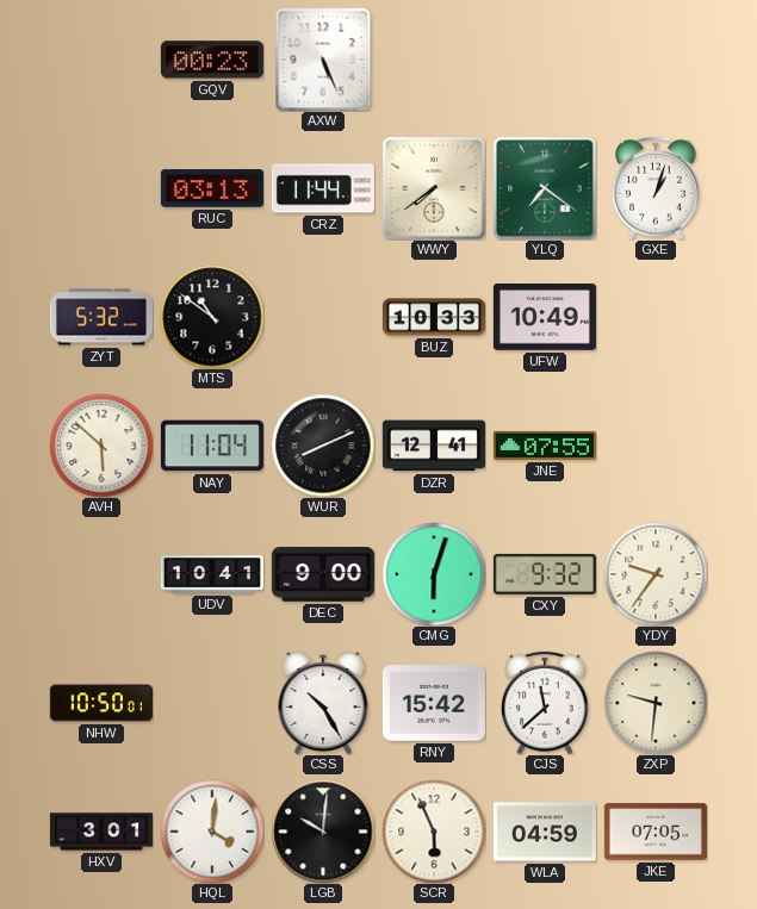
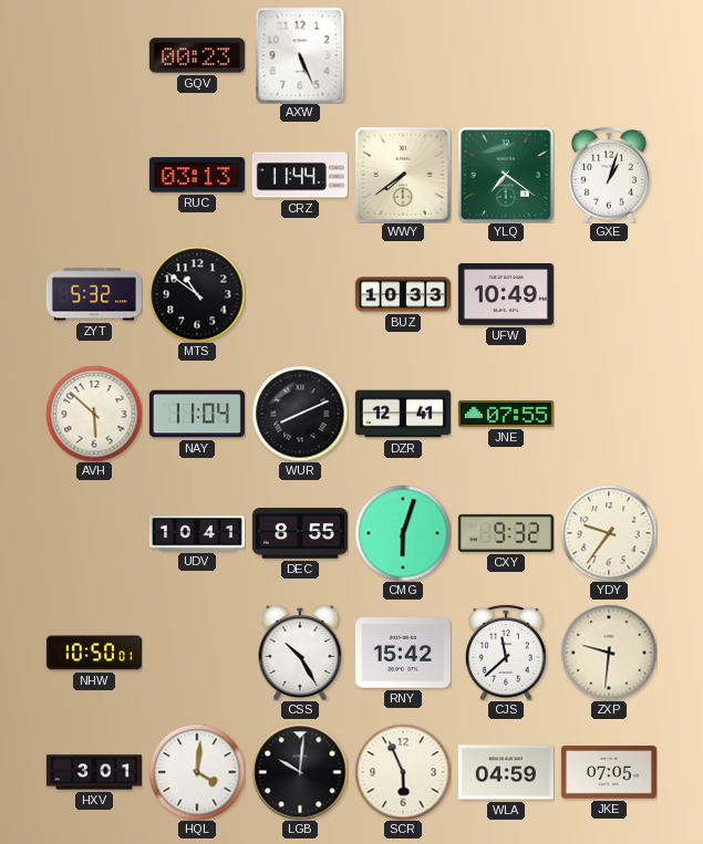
DEC: 9:00 -> 8:55 (300, 533)
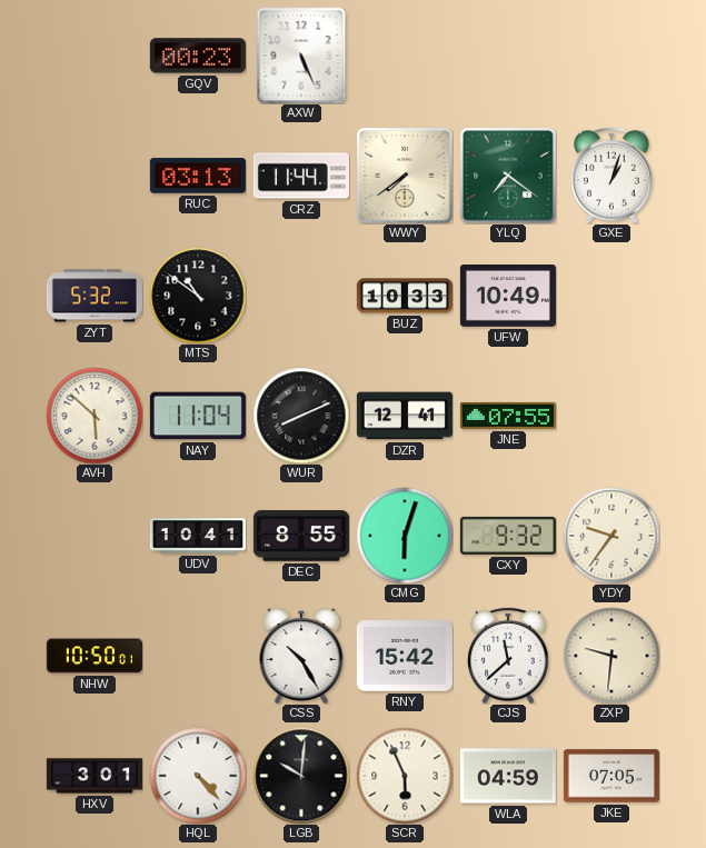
HQL: 4:01 -> 4:23 (198, 776)
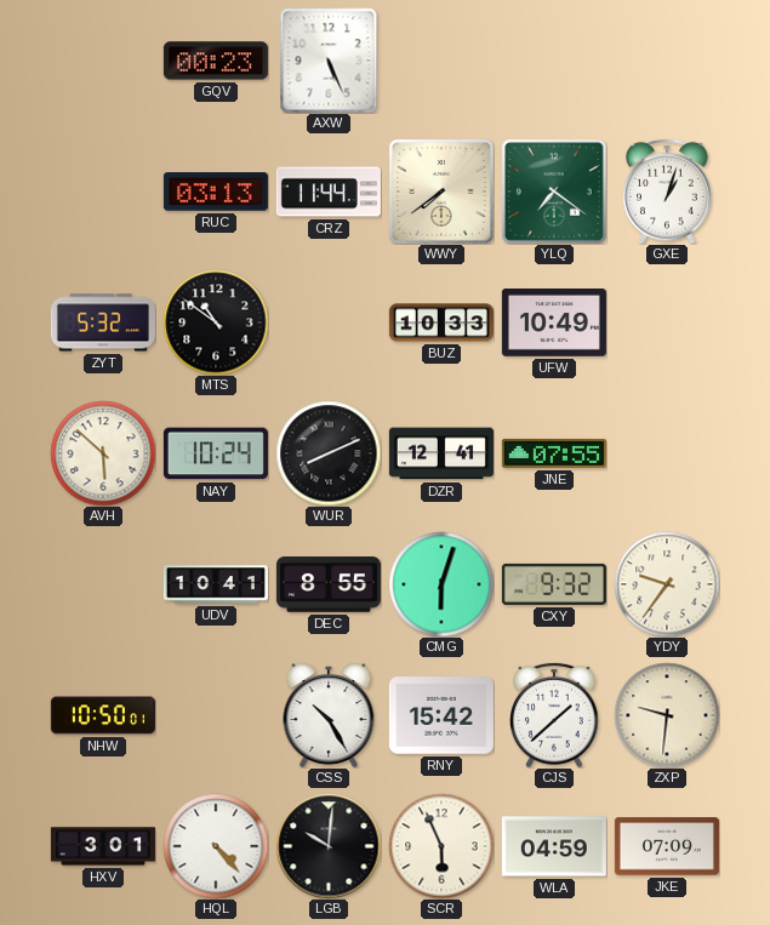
NAY: 11:04 -> 10:24 (216, 453)
CJS: 11:38 -> 1:38 (554, 715)
JKE: 07:05 -> 07:09 (667, 846)
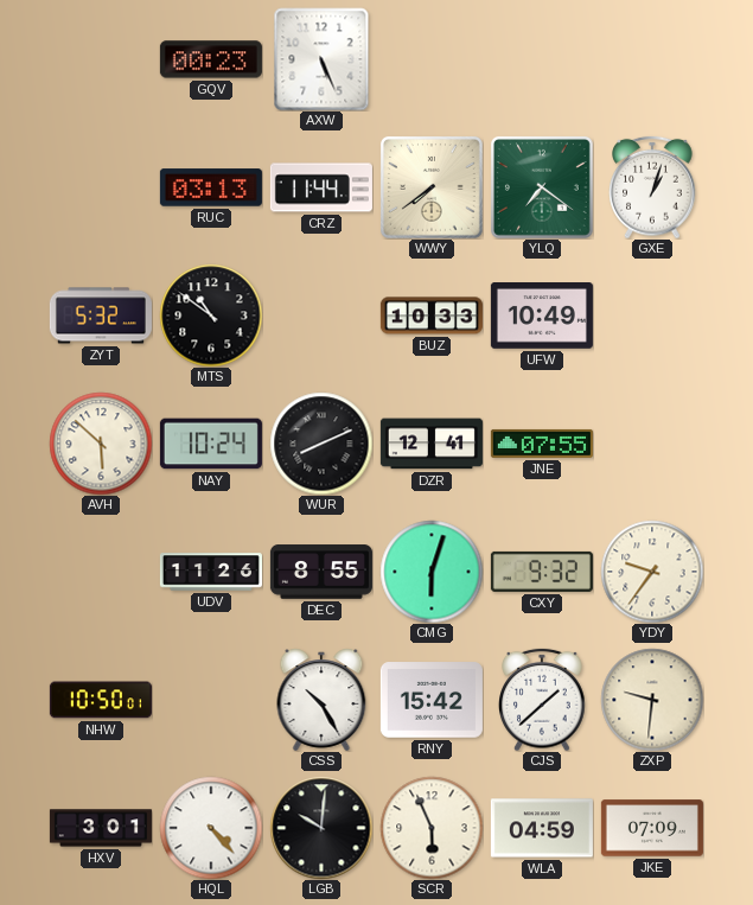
UDV: 10:41 -> 11:26 (211, 572)
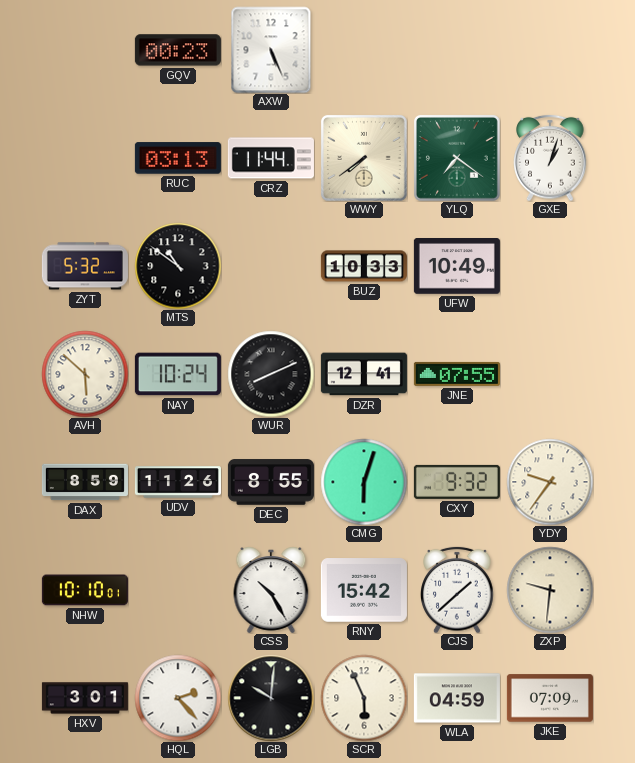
DAX: none -> 8:59 (85, 482)
NHW: 10:50 -> 10:10 (85, 590)
HQL: 4:23 -> 2:23 (178, 698)
